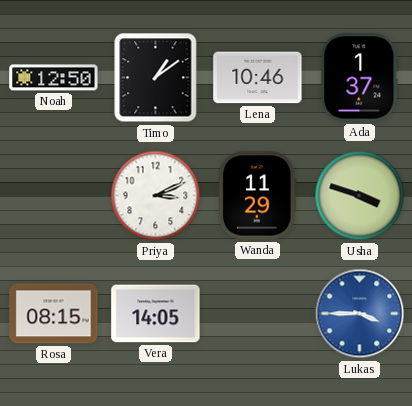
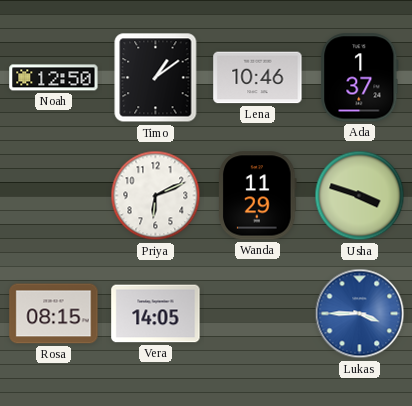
Priya: 3:11 -> 6:11 (156, 196)
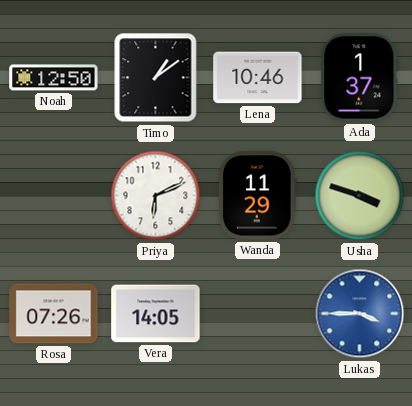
Rosa: 08:15 -> 07:26 (54, 314)
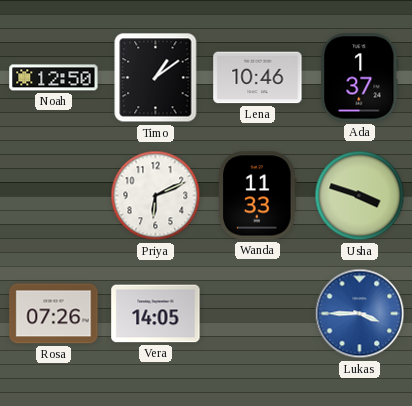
Wanda: 11:29 -> 11:33 (258, 196)
